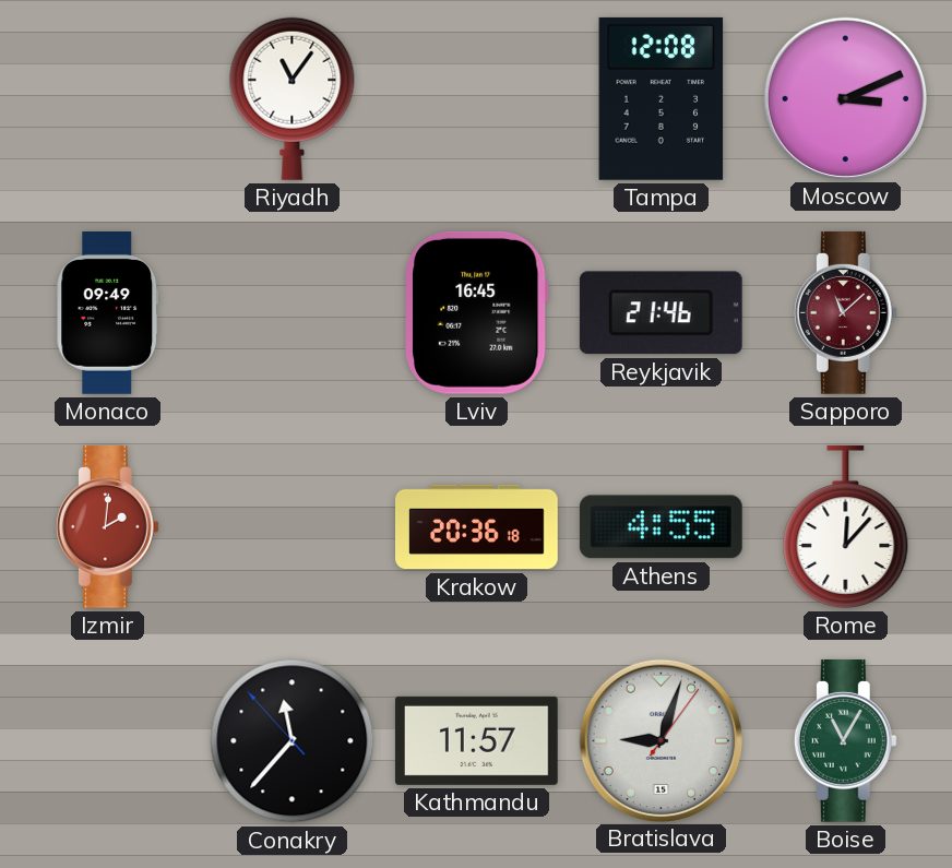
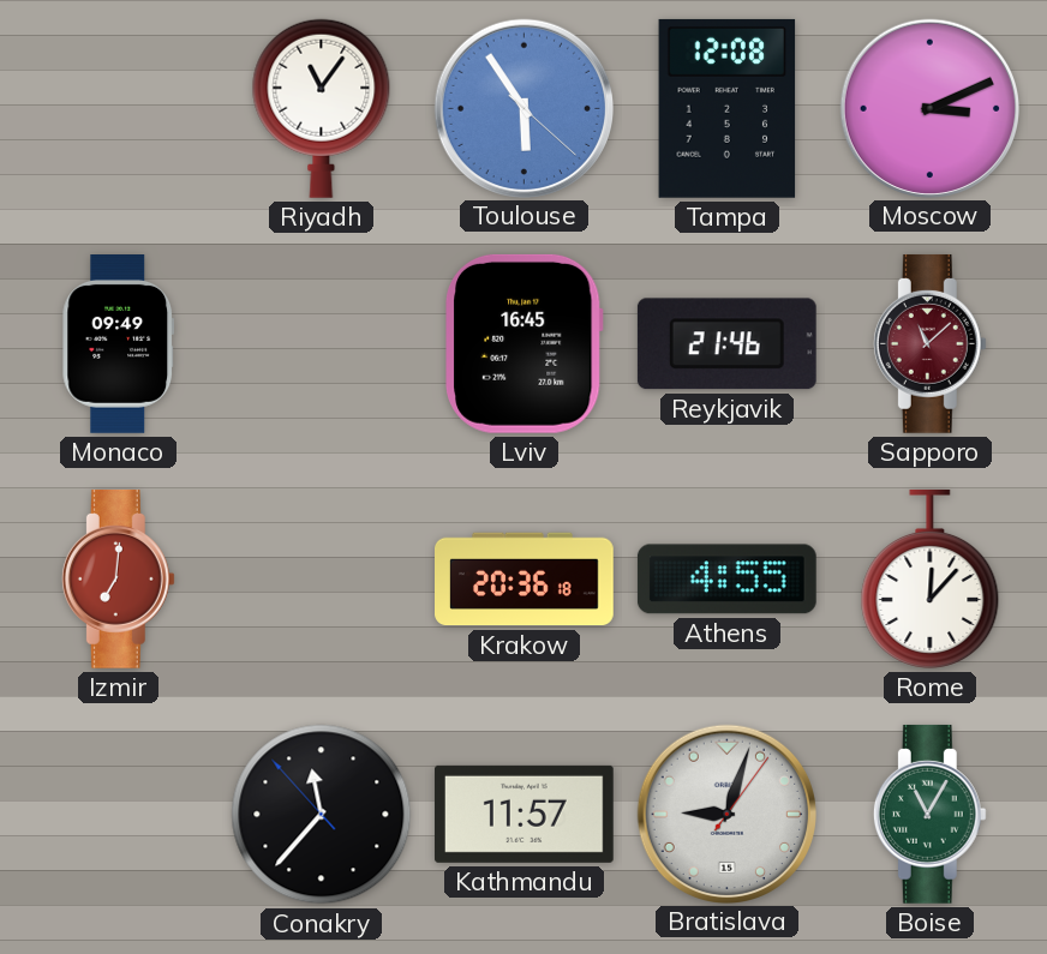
Toulouse: none -> 5:54 (523, 108)
Izmir: 2:01 -> 7:01 (118, 578)
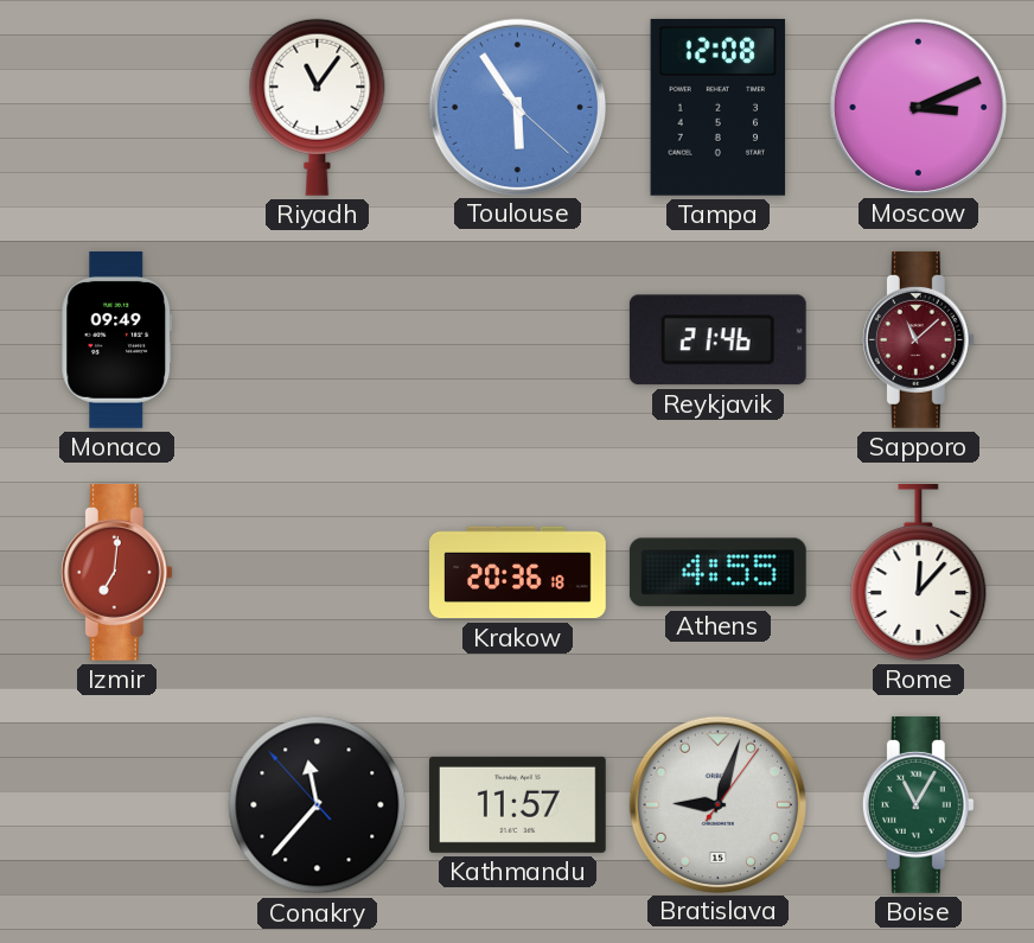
Lviv: 16:45 -> none (525, 343)
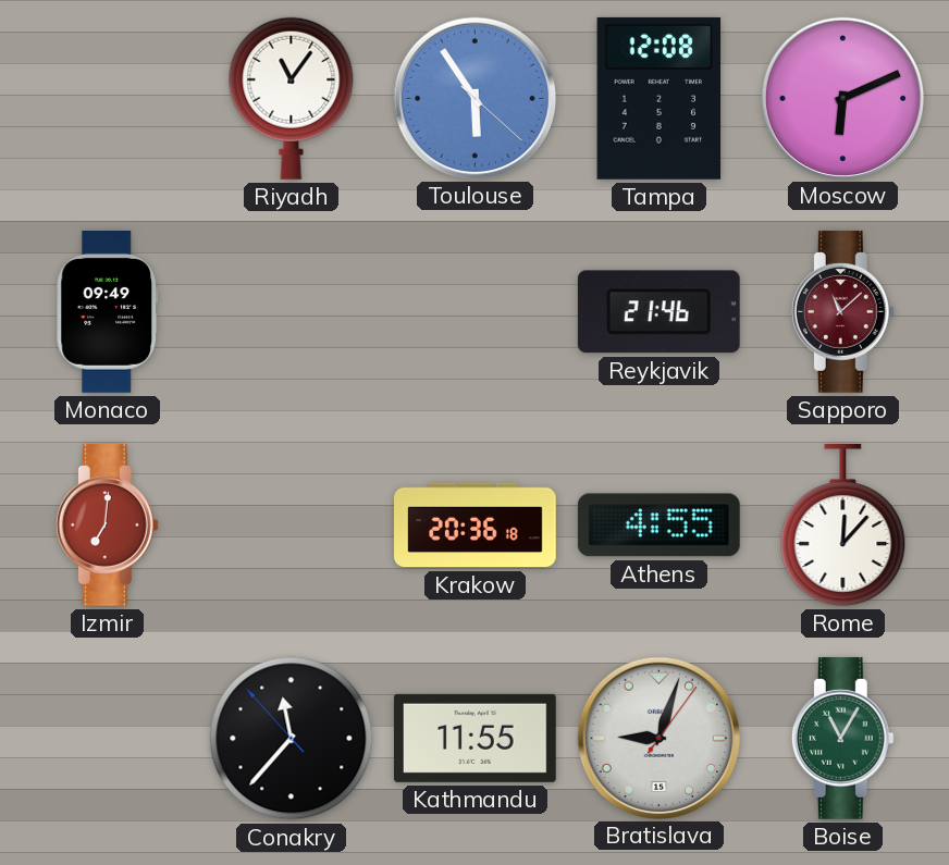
Moscow: 3:11 -> 6:11 (842, 98)
Kathmandu: 11:57 -> 11:55 (474, 738)
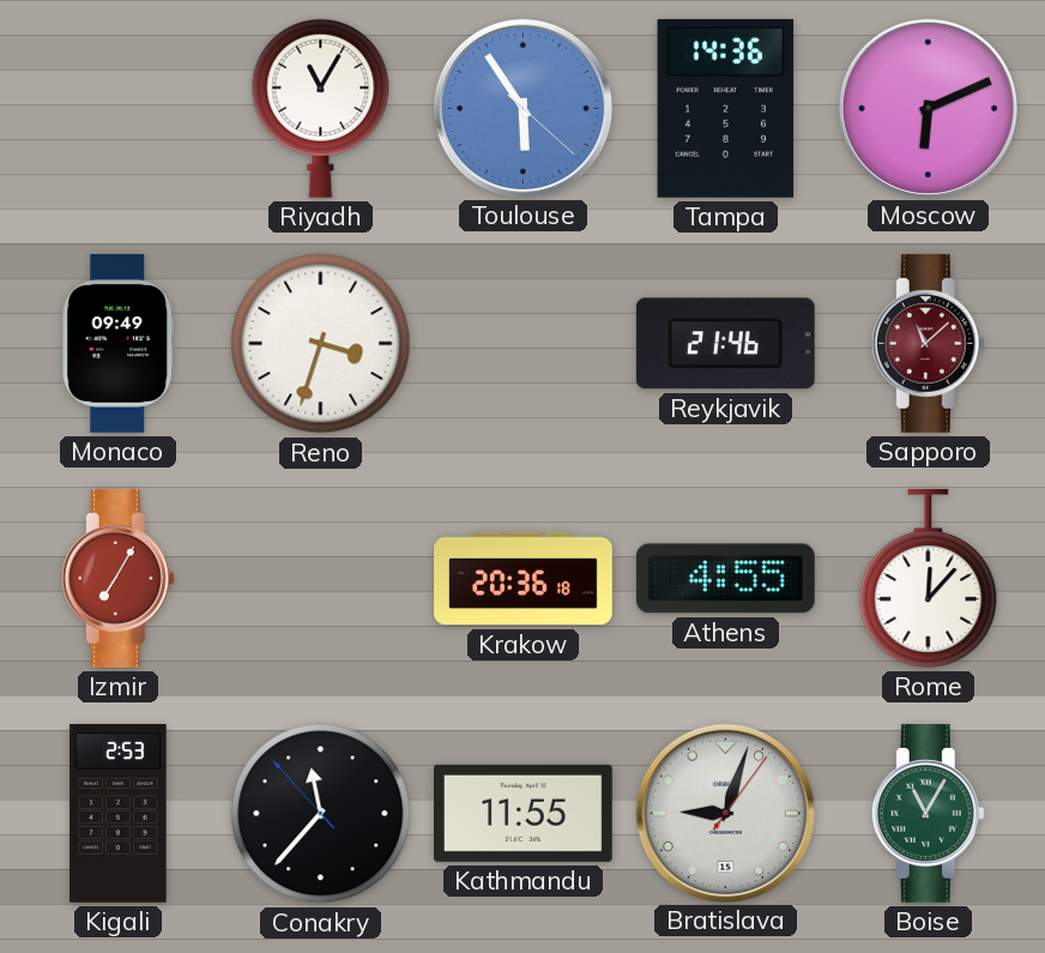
Riyadh: 11:06 -> 11:05 (321, 108)
Tampa: 12:08 -> 14:36 (726, 108)
Reno: none -> 3:33 (321, 344)
Izmir: 7:01 -> 7:05 (117, 578)
Kigali: none -> 2:53 (119, 814)
